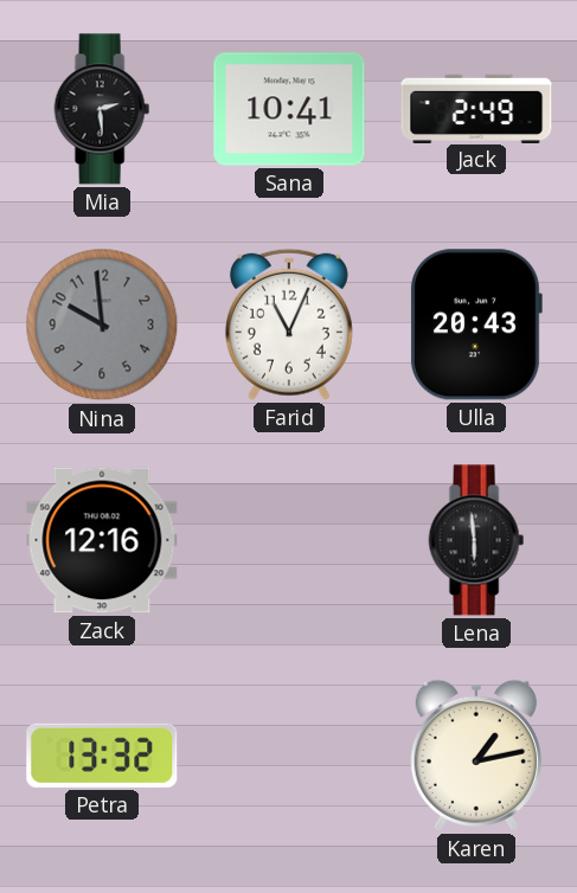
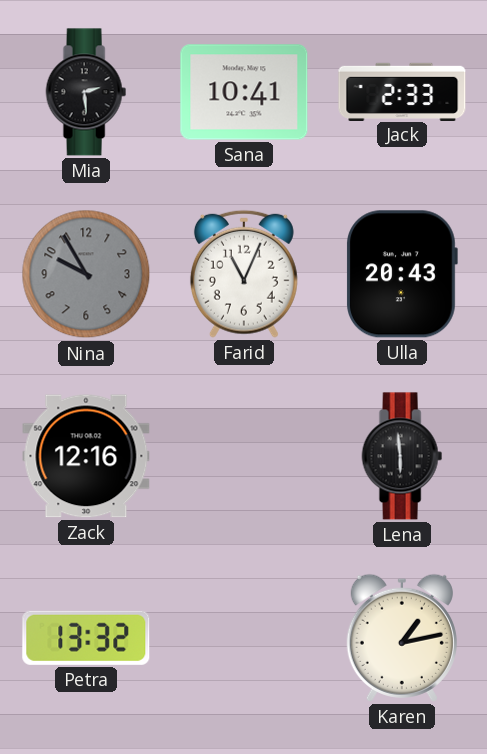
Jack: 2:49 -> 2:33 (402, 91)
Nina: 9:59 -> 9:55 (86, 274)
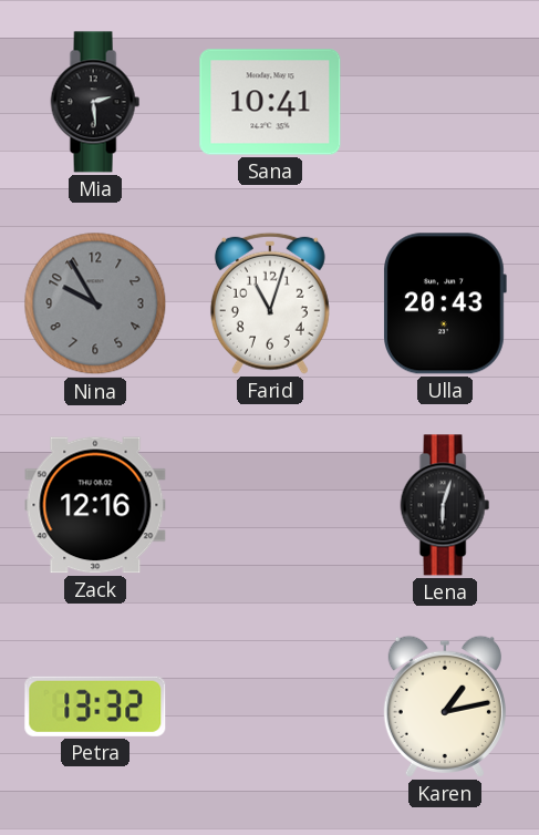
Jack: 2:33 -> none (402, 91)
Farid: 11:04 -> 11:03 (270, 303)
Lena: 5:59 -> 6:03 (445, 505)
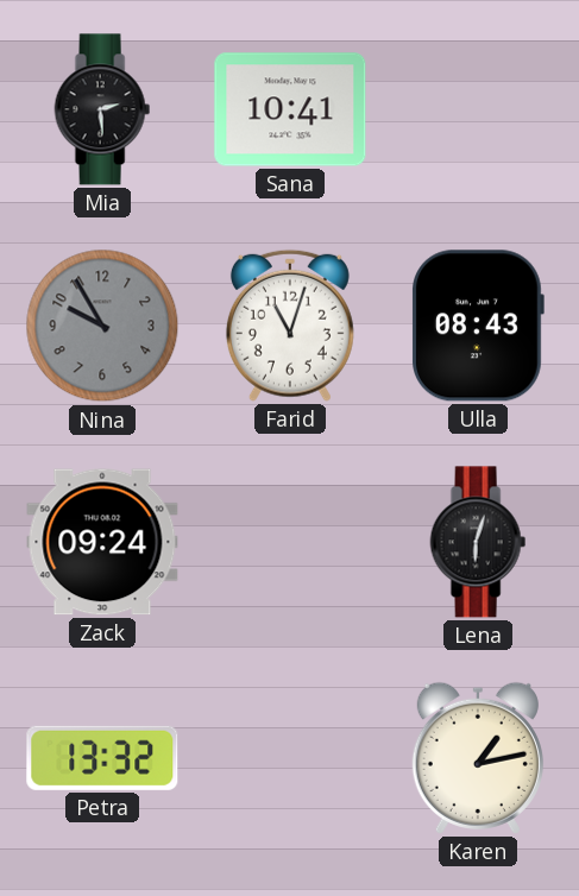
Ulla: 20:43 -> 08:43 (478, 326)
Zack: 12:16 -> 09:24 (102, 542)
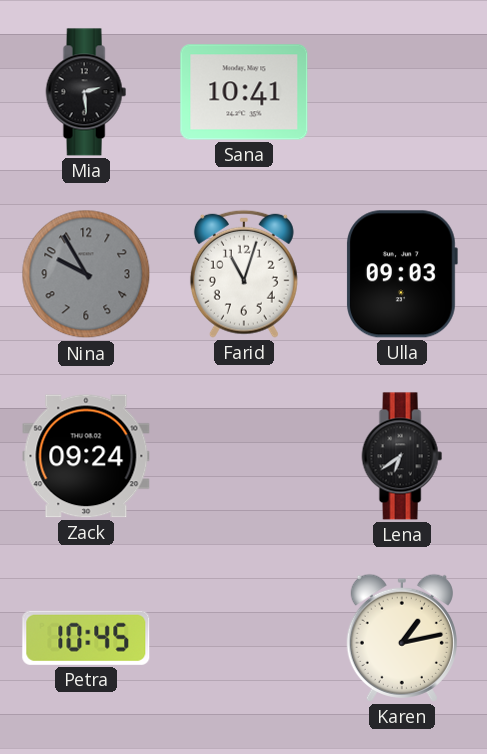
Ulla: 08:43 -> 09:03 (402, 274)
Lena: 6:03 -> 6:39 (402, 456)
Petra: 13:32 -> 10:45 (86, 638)
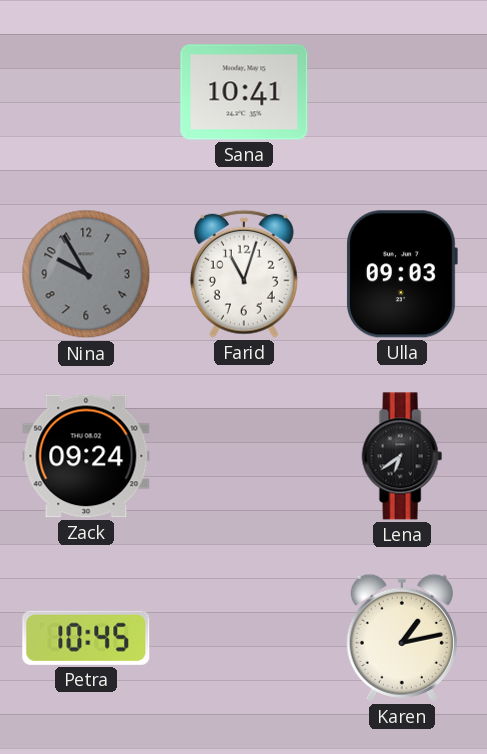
Mia: 2:29 -> none (86, 92)
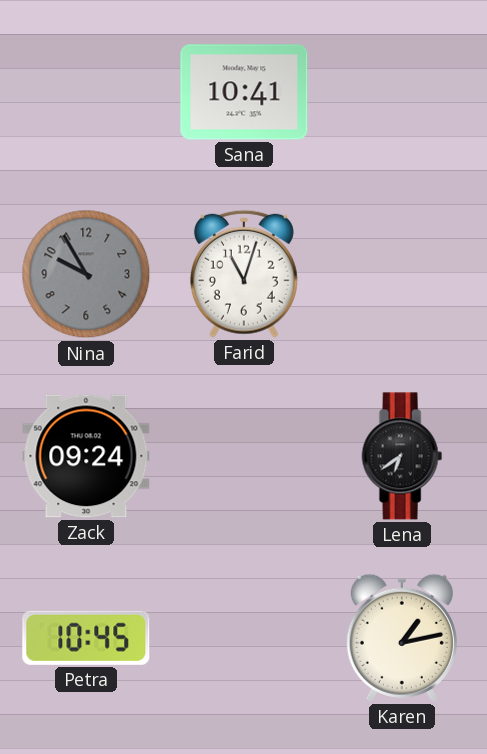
Ulla: 09:03 -> none (402, 274)
